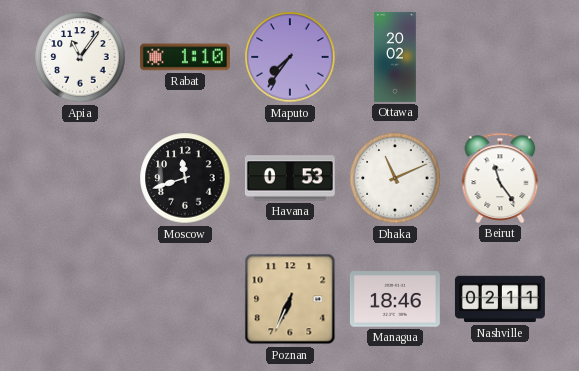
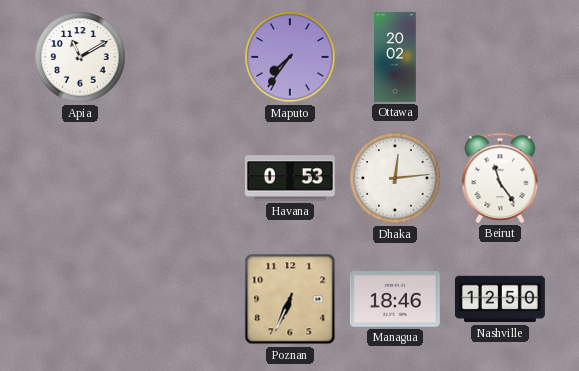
Apia: 11:06 -> 11:10 (80, 57)
Rabat: 1:10 -> none (185, 57)
Moscow: 11:42 -> none (185, 178)
Dhaka: 11:11 -> 12:14 (395, 178)
Nashville: 02:11 -> 12:50 (500, 299)
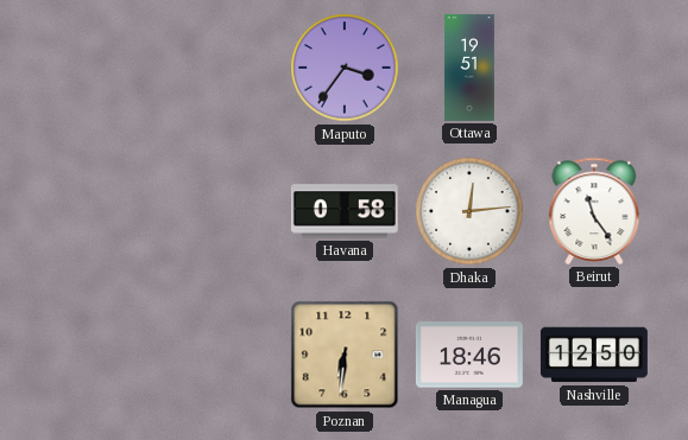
Apia: 11:10 -> none (80, 57)
Maputo: 7:36 -> 3:36 (345, 68)
Ottawa: 20:02 -> 19:51 (471, 68)
Havana: 0:53 -> 0:58 (345, 211)
Poznan: 6:34 -> 6:31 (345, 355)
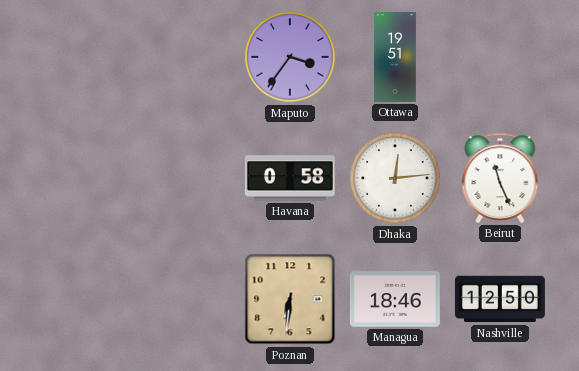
Beirut: 11:24 -> 11:26 (500, 178)
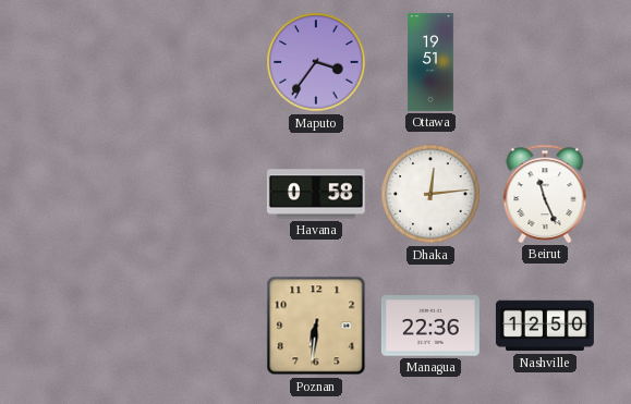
Managua: 18:46 -> 22:36 (430, 326)
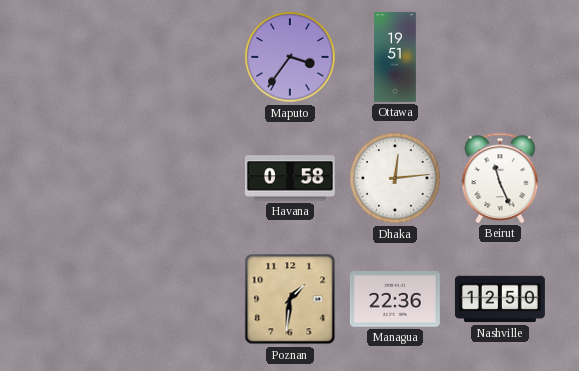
Poznan: 6:31 -> 1:31 (290, 299)
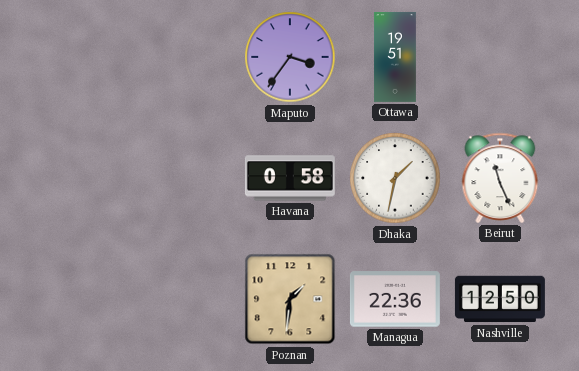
Dhaka: 12:14 -> 1:32 (395, 178)
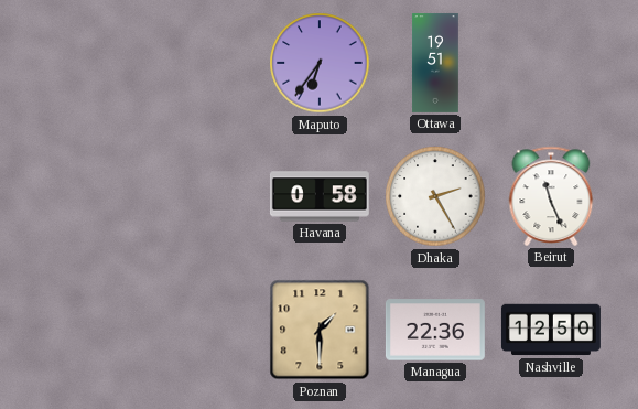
Maputo: 3:36 -> 6:36 (320, 63)
Dhaka: 1:32 -> 2:25 (435, 196)
Poznan: 1:31 -> 1:30 (320, 330)
